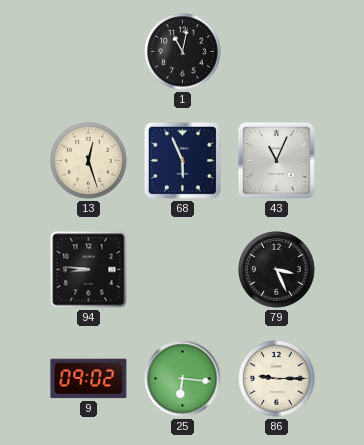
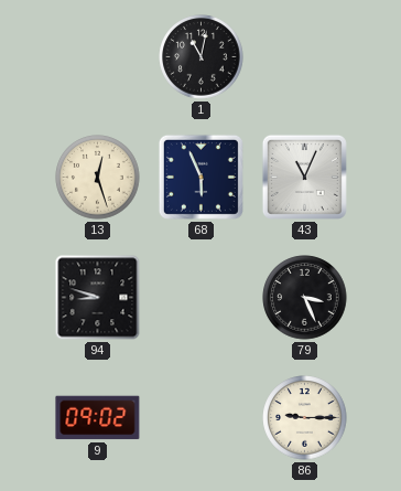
94: 8:46 -> 8:48 (98, 298)
25: 6:16 -> none (183, 379)
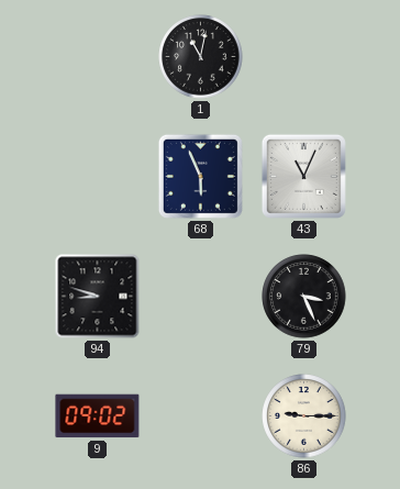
13: 12:27 -> none (98, 178)
